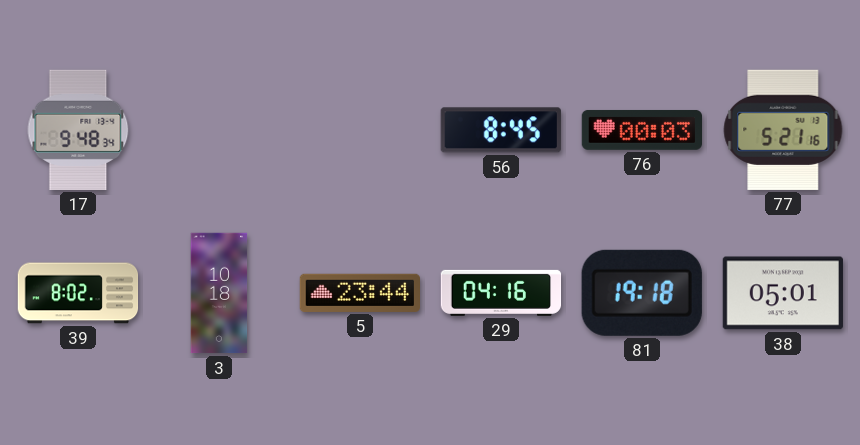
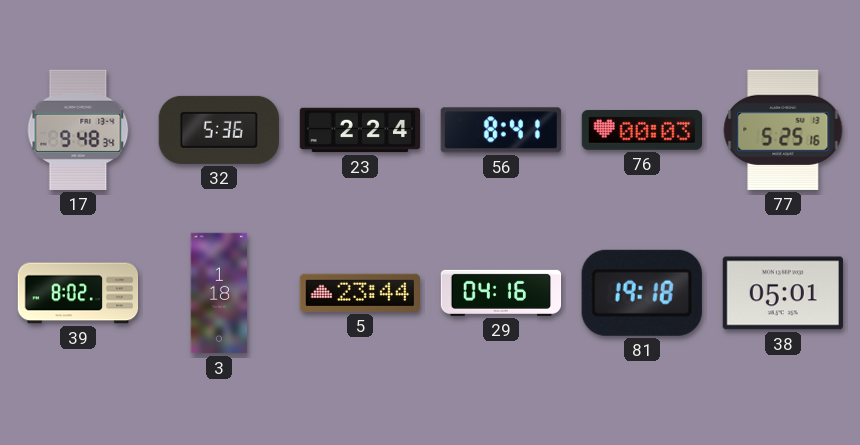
32: none -> 5:36 (218, 130)
23: none -> 2:24 (360, 130)
56: 8:45 -> 8:41 (501, 130)
77: 5:21 -> 5:25 (783, 130)
3: 10:18 -> 1:18 (219, 293)
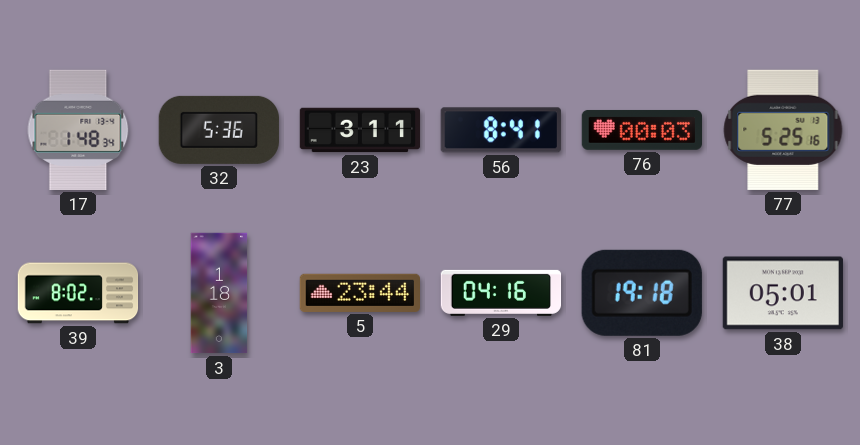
17: 9:48 -> 1:48 (78, 130)
23: 2:24 -> 3:11 (360, 130)
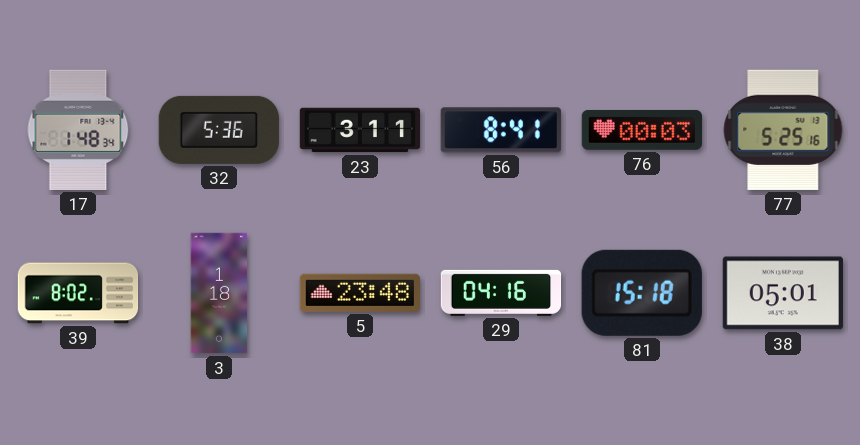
5: 23:44 -> 23:48 (359, 293)
81: 19:18 -> 15:18 (642, 293)
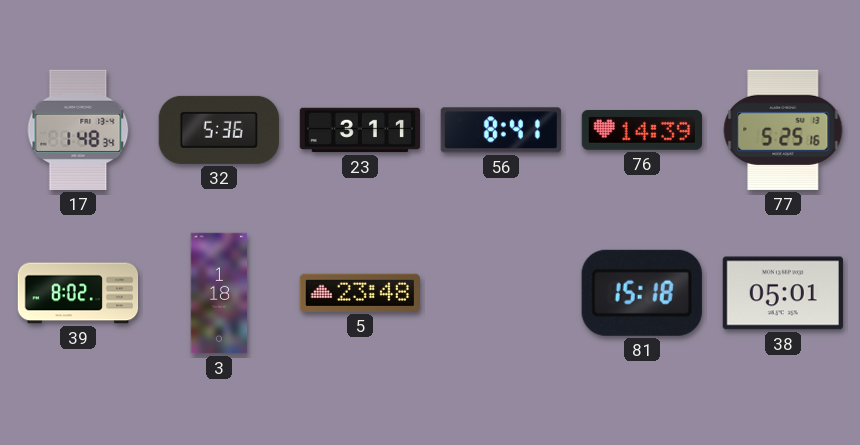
76: 00:03 -> 14:39 (641, 130)
29: 04:16 -> none (501, 293)
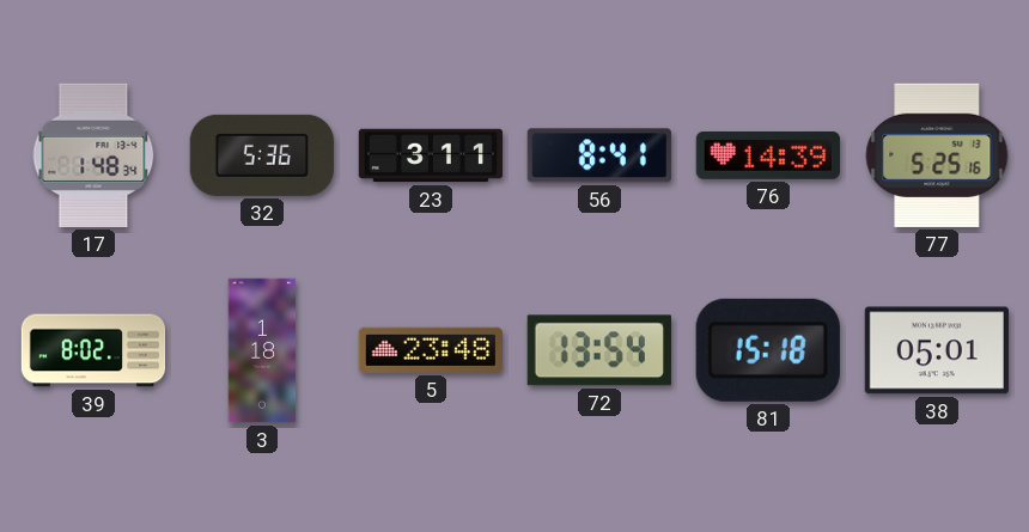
72: none -> 13:54 (599, 350)
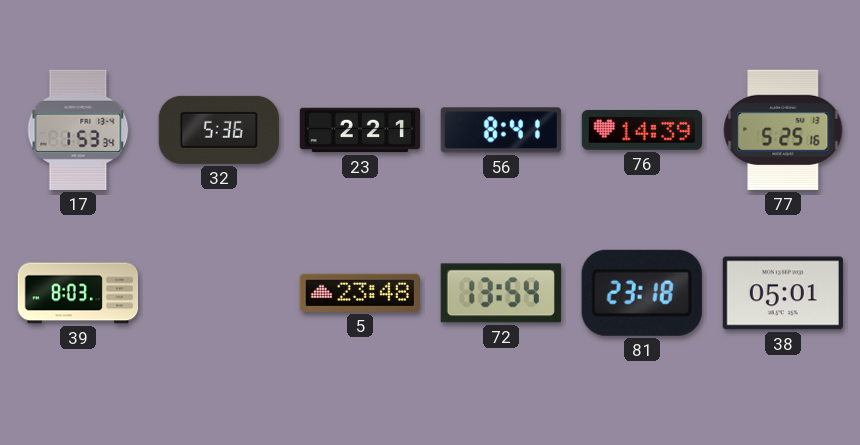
17: 1:48 -> 1:53 (78, 130)
23: 3:11 -> 2:21 (360, 130)
39: 8:02 -> 8:03 (78, 293)
3: 1:18 -> none (262, 350)
81: 15:18 -> 23:18 (642, 293)
